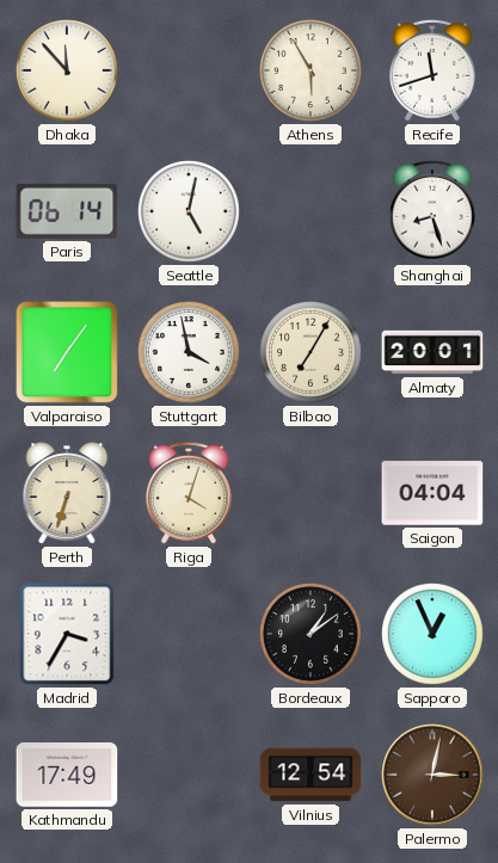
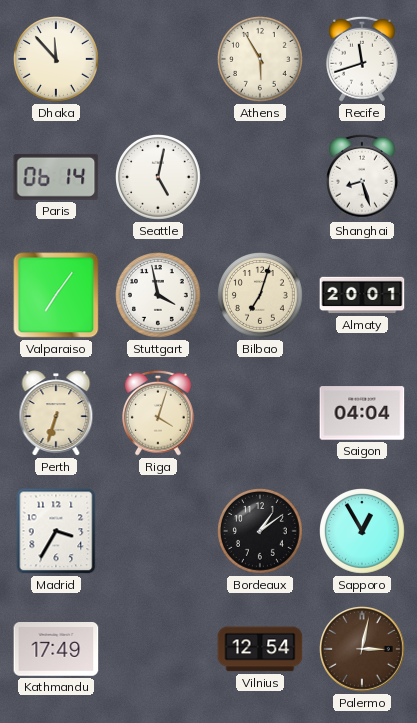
Bilbao: 7:05 -> 7:03 (261, 296)
Sapporo: 12:56 -> 12:55 (363, 532)
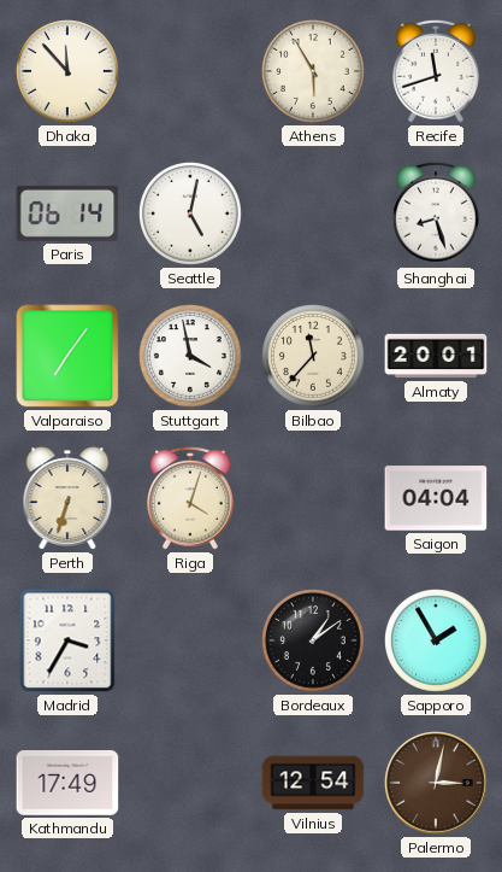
Bilbao: 7:03 -> 11:37 (314, 357)
Sapporo: 12:55 -> 1:55 (437, 642)
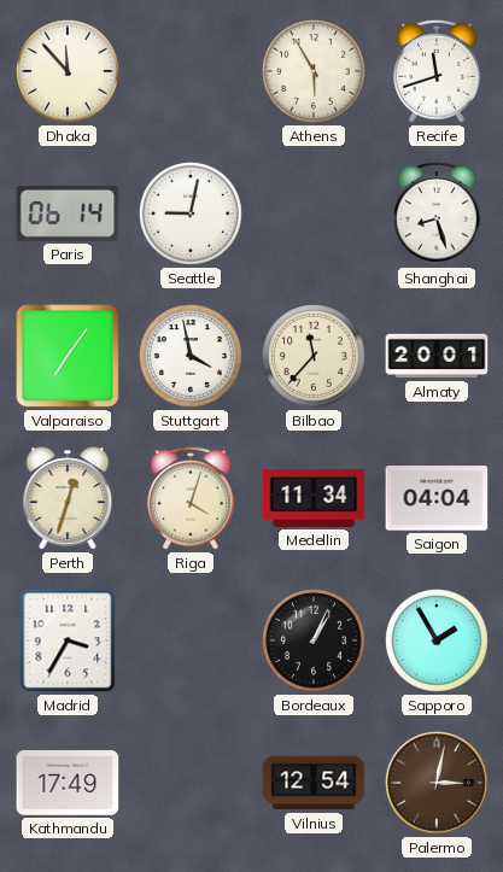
Seattle: 5:02 -> 9:02 (192, 215)
Perth: 6:33 -> 12:33 (68, 498)
Medellin: none -> 11:34 (314, 498)
Bordeaux: 1:09 -> 1:04 (315, 642)
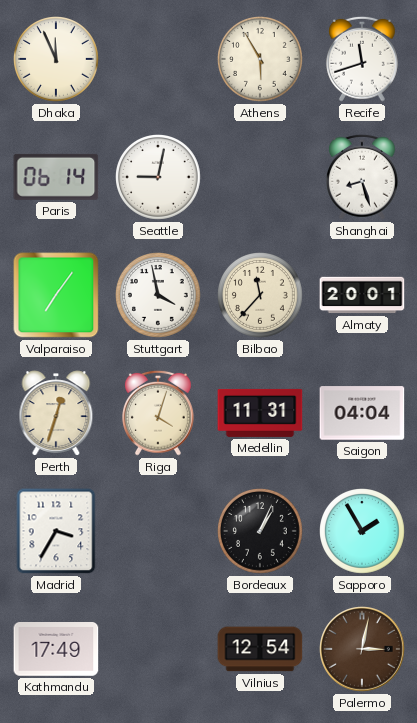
Dhaka: 11:53 -> 11:56 (57, 60)
Medellin: 11:34 -> 11:31 (260, 413)
